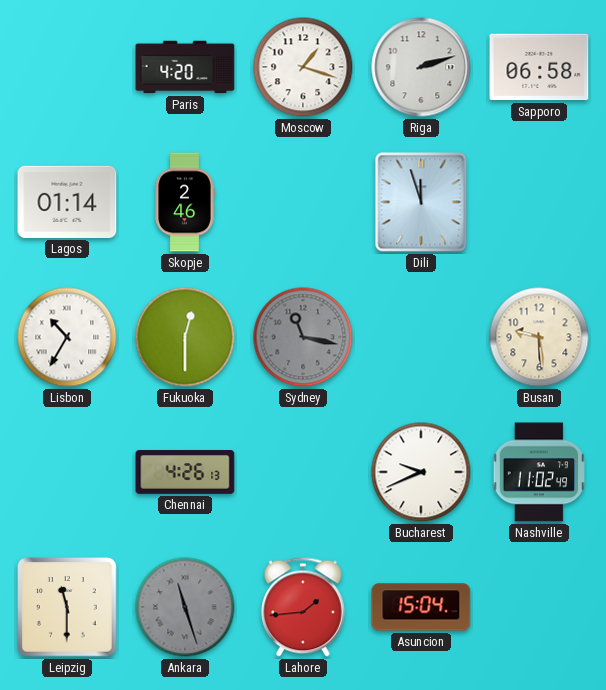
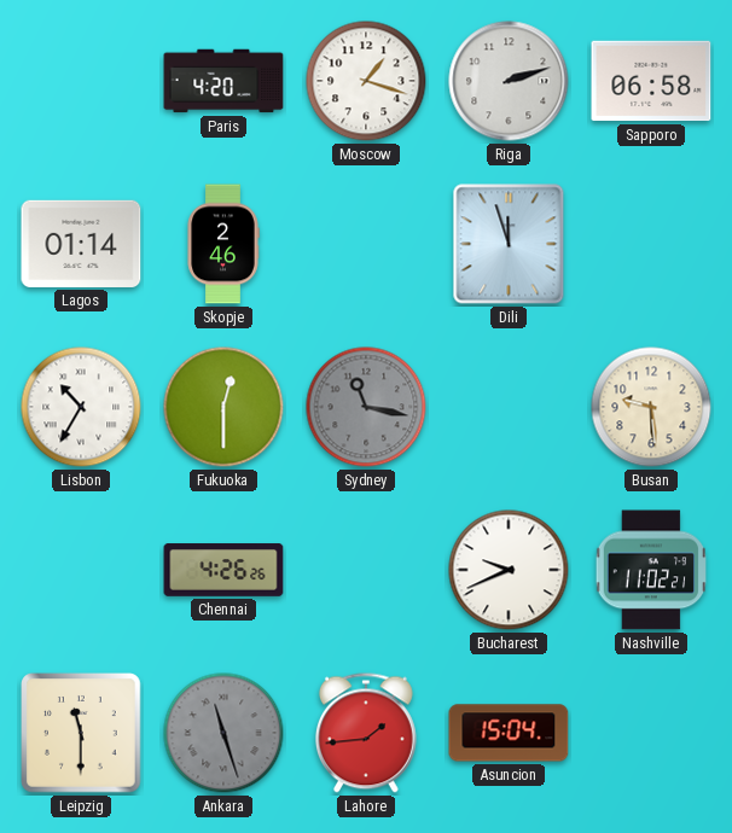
Chennai: 4:26:13 -> 4:26:26 (223, 570)
Nashville: 11:02:49 -> 11:02:21 (650, 570)
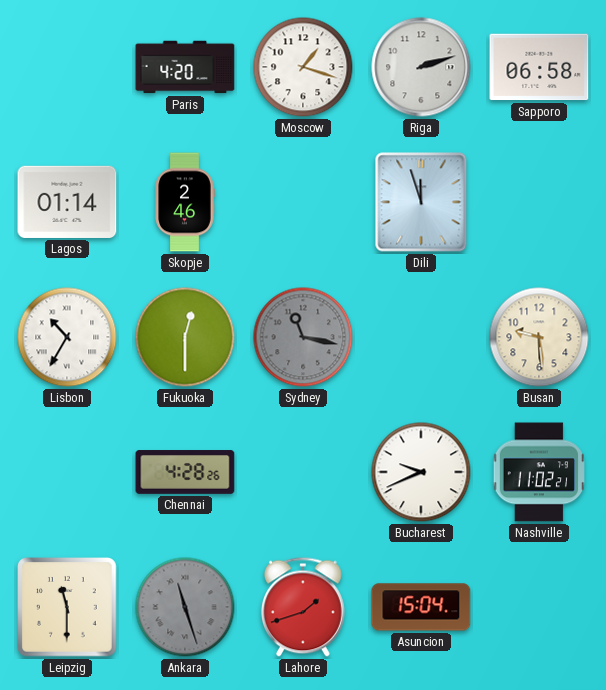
Chennai: 4:26 -> 4:28 (185, 472)
Lahore: 1:44 -> 1:42 (303, 607)
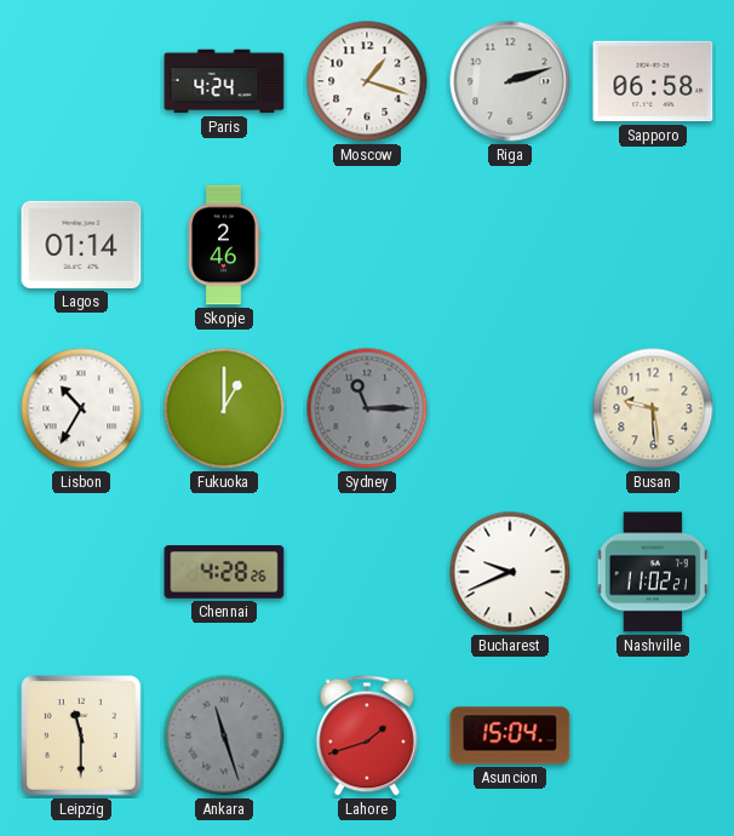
Paris: 4:20 -> 4:24 (224, 81)
Dili: 11:57 -> none (421, 202)
Fukuoka: 12:30 -> 1:00 (224, 408)
Sydney: 11:17 -> 11:15 (367, 408)
